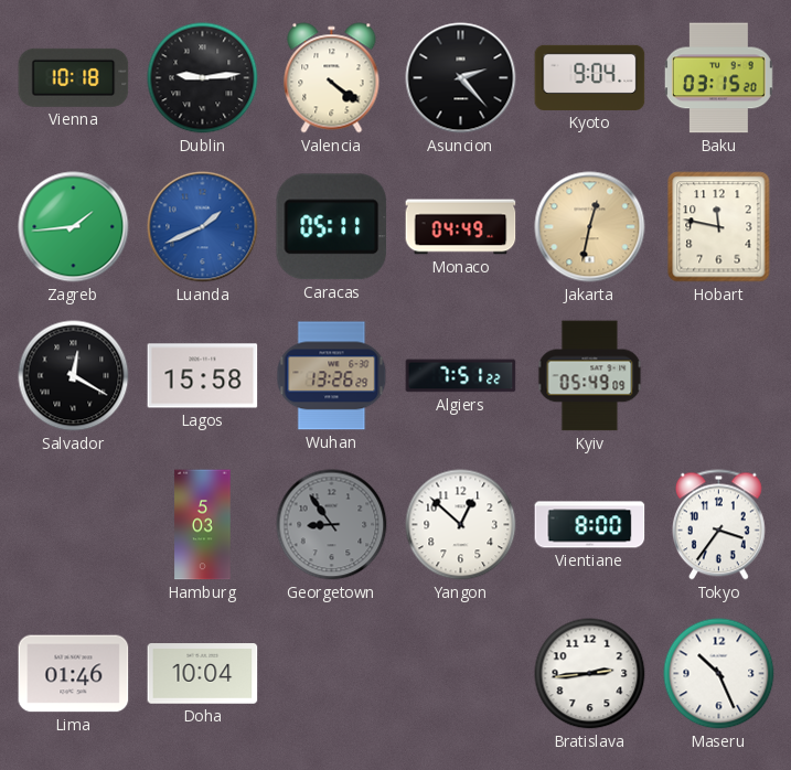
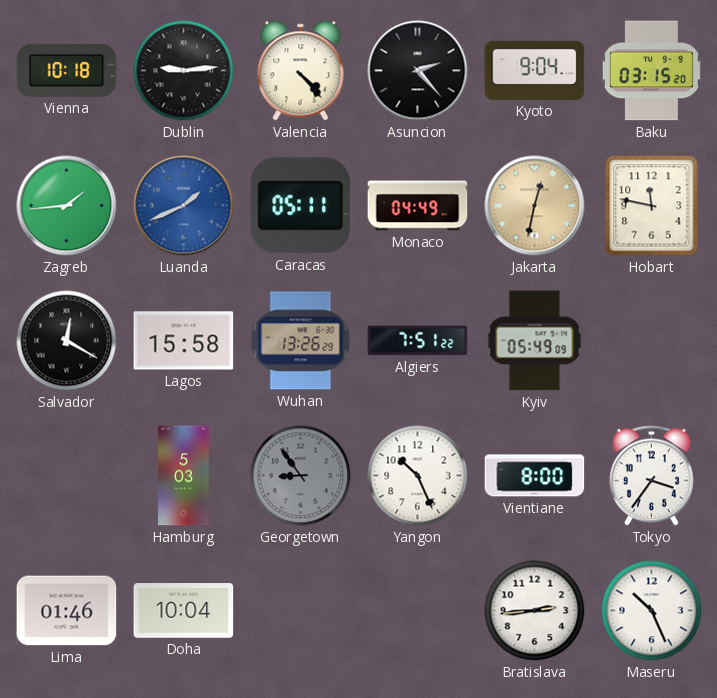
Valencia: 4:21 -> 4:23 (301, 71)
Yangon: 12:52 -> 10:26 (418, 476)
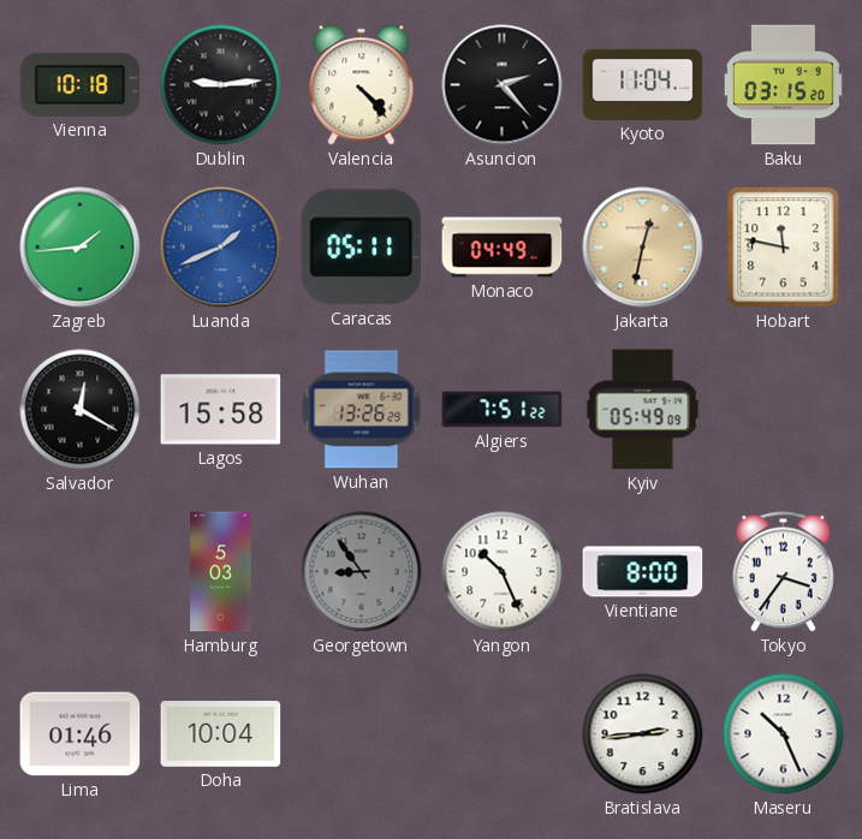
Kyoto: 9:04 -> 11:04 (643, 84)
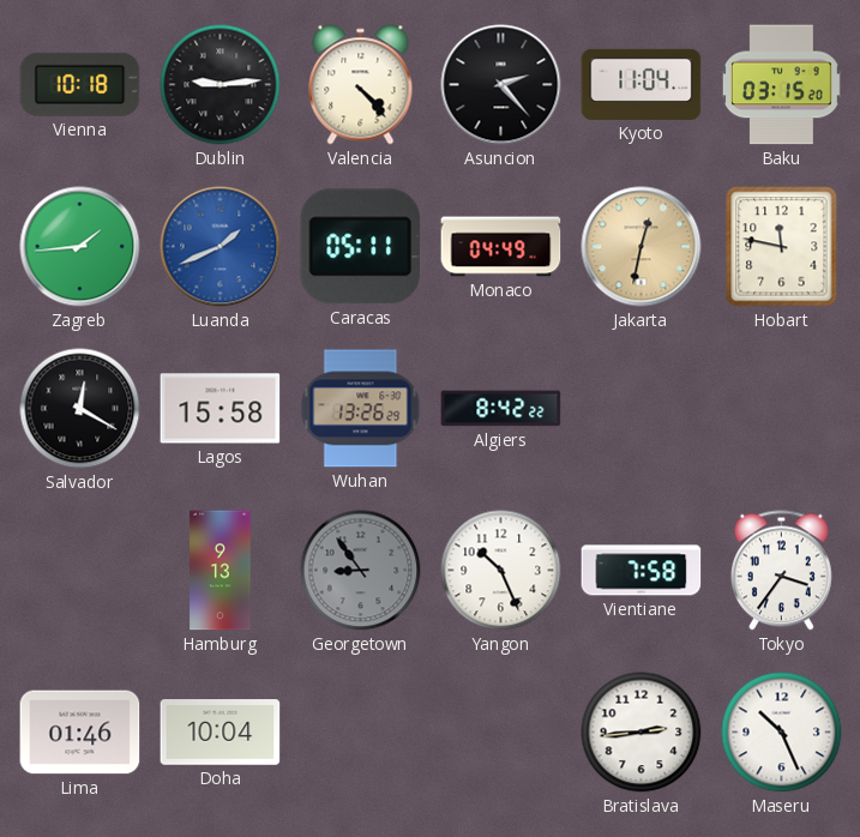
Algiers: 7:51 -> 8:42 (501, 409)
Kyiv: 05:49 -> none (643, 410)
Hamburg: 5:03 -> 9:13 (221, 571)
Vientiane: 8:00 -> 7:58 (642, 571)
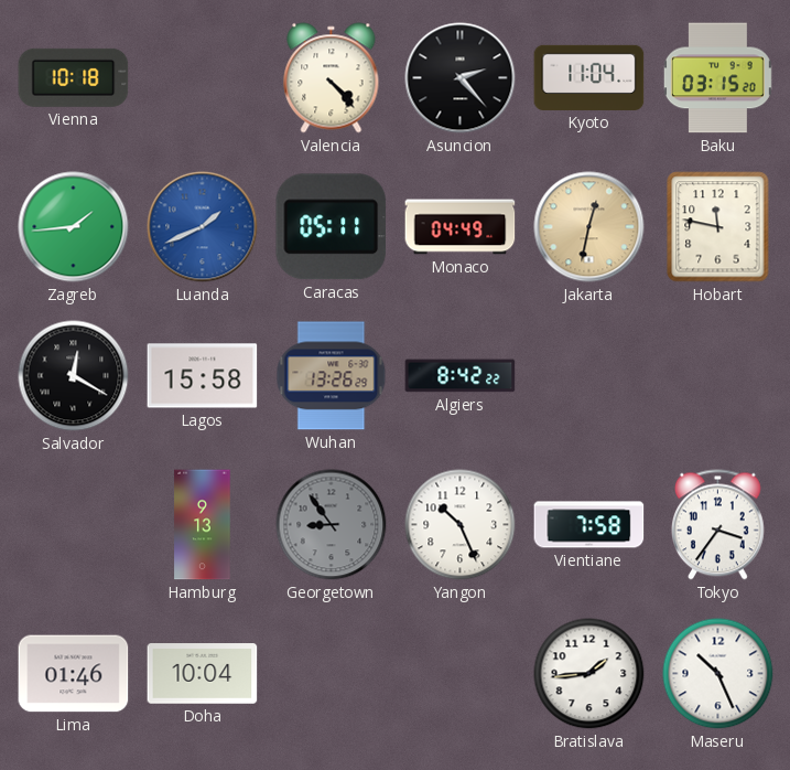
Dublin: 9:14 -> none (221, 85)
Bratislava: 2:44 -> 1:44 (589, 674)
